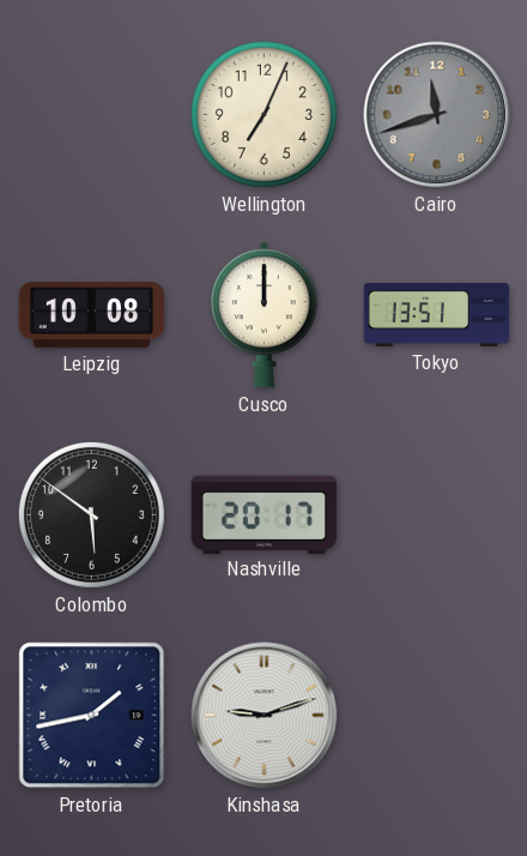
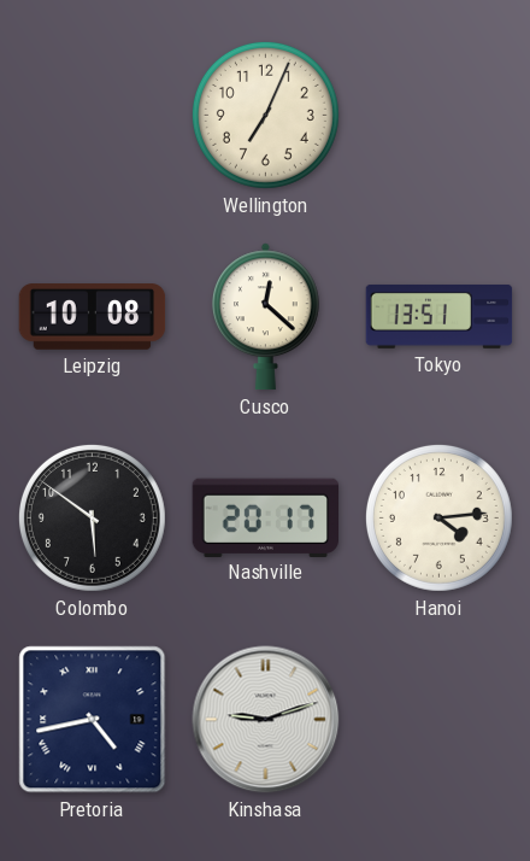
Cairo: 11:42 -> none (437, 115)
Cusco: 12:00 -> 12:22 (265, 317)
Hanoi: none -> 4:14 (438, 517)
Pretoria: 1:43 -> 4:43 (93, 720)
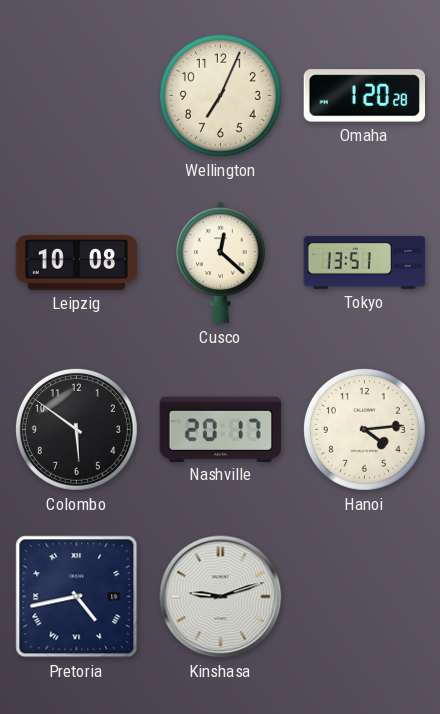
Omaha: none -> 1:20 (364, 96)
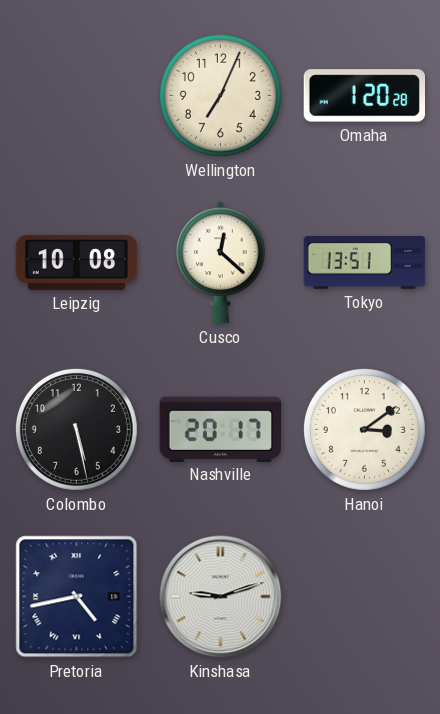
Colombo: 5:51 -> 5:28 (76, 429)
Hanoi: 4:14 -> 3:09 (364, 429)
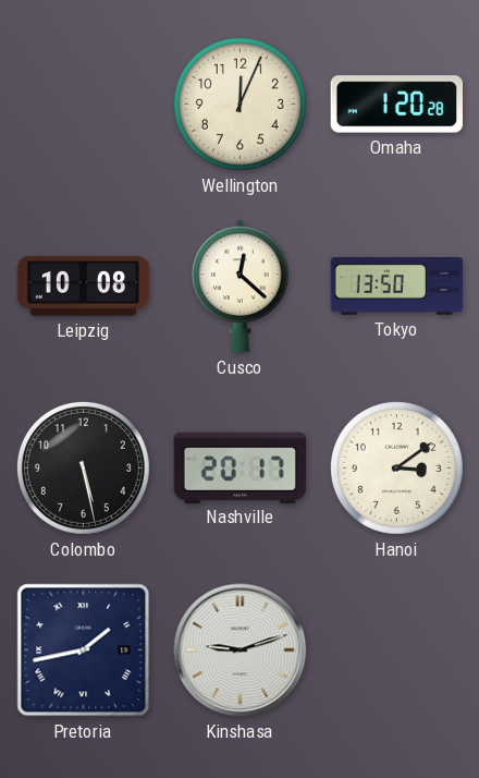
Wellington: 7:04 -> 12:04 (239, 104)
Tokyo: 13:51 -> 13:50 (397, 285)
Pretoria: 4:43 -> 1:43 (84, 651)
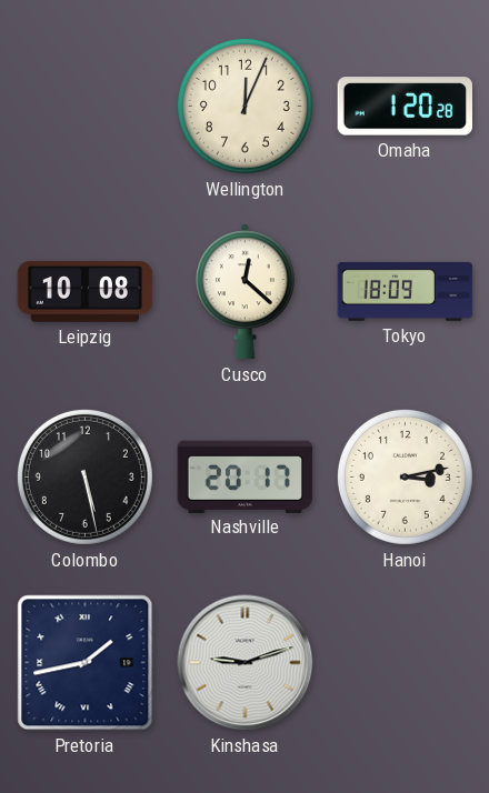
Tokyo: 13:50 -> 18:09 (406, 291)
Hanoi: 3:09 -> 3:13 (405, 476)
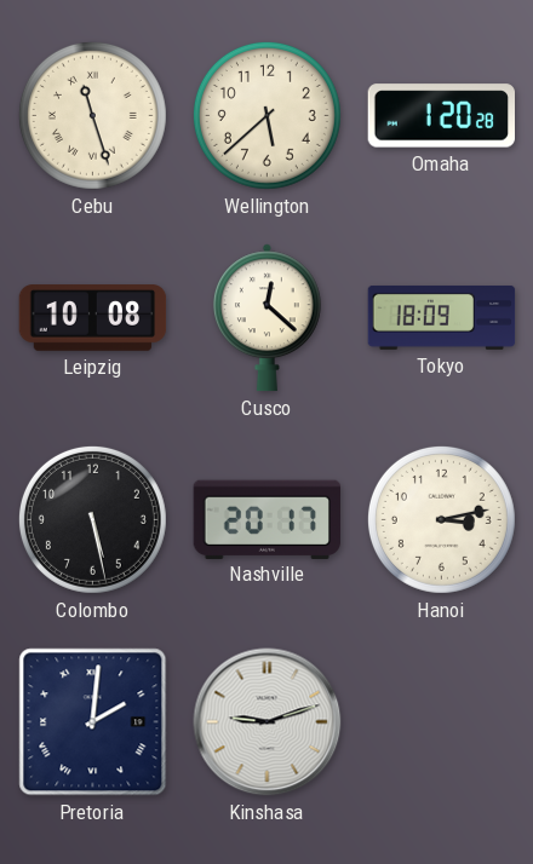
Cebu: none -> 11:27 (92, 115)
Wellington: 12:04 -> 5:38 (266, 115)
Pretoria: 1:43 -> 2:01 (93, 722)
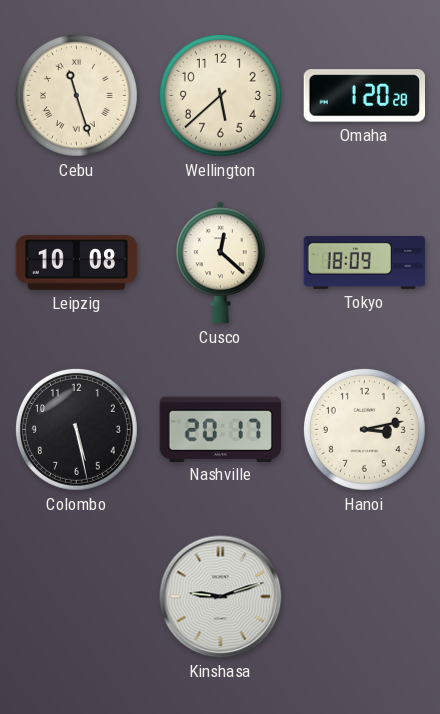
Pretoria: 2:01 -> none (93, 722)
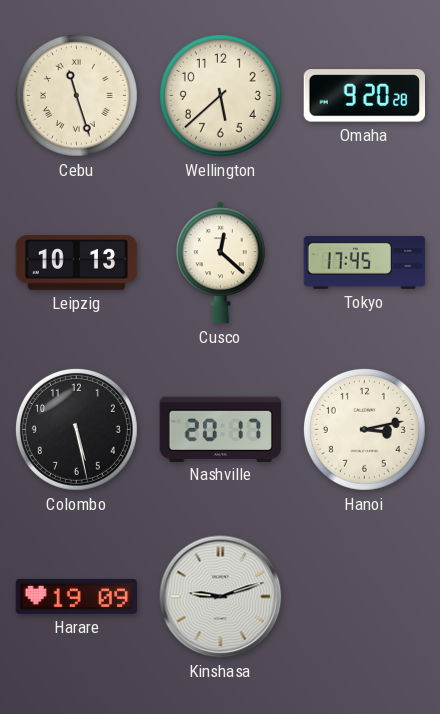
Omaha: 1:20 -> 9:20 (364, 96)
Leipzig: 10:08 -> 10:13 (77, 263)
Tokyo: 18:09 -> 17:45 (365, 262)
Harare: none -> 19:09 (77, 596)
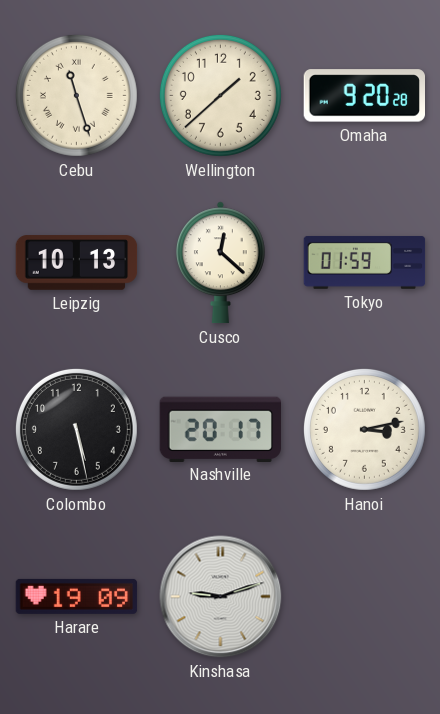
Wellington: 5:38 -> 1:38 (220, 95)
Tokyo: 17:45 -> 01:59 (365, 262)
